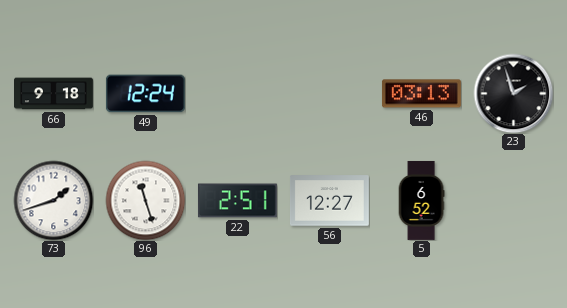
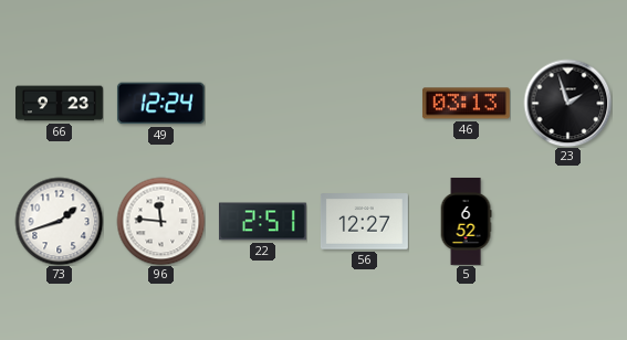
66: 9:18 -> 9:23 (60, 104)
96: 11:27 -> 11:46 (160, 221)
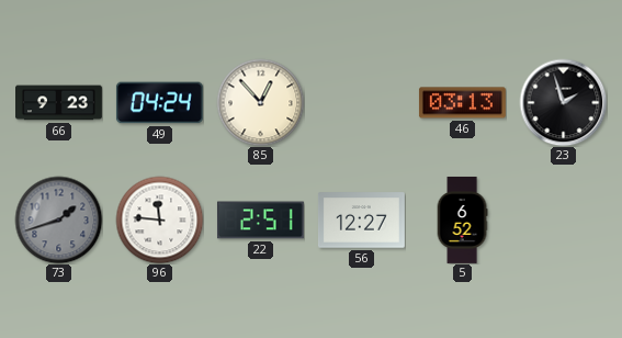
49: 12:24 -> 04:24 (159, 103)
85: none -> 12:53 (260, 102)
73 dial: white -> grey (58, 219)
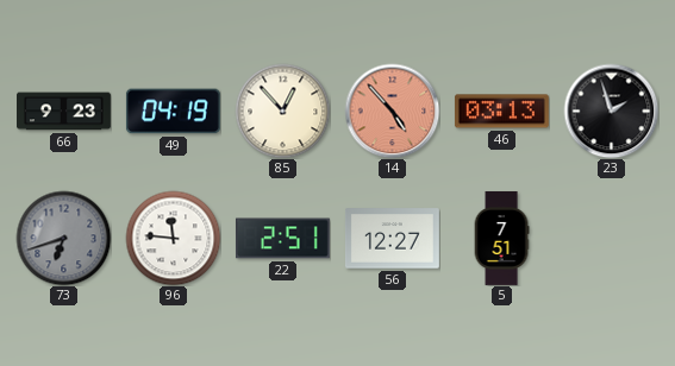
49: 04:24 -> 04:19 (173, 112)
14: none -> 4:53 (392, 111)
73: 1:42 -> 6:42 (63, 238)
5: 6:52 -> 7:51 (501, 239)
